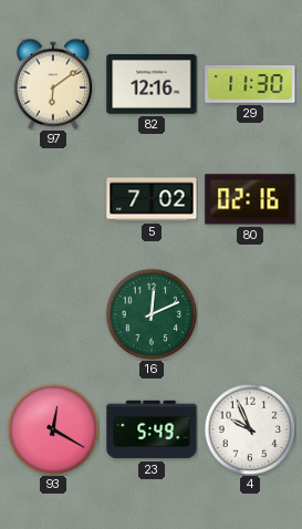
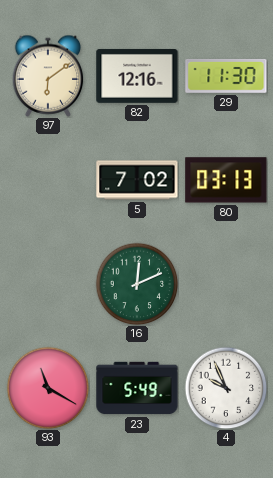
80: 02:16 -> 03:13 (226, 180)
93: 12:20 -> 11:20 (48, 388)
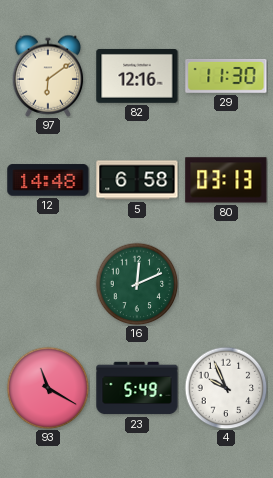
12: none -> 14:48 (48, 180)
5: 7:02 -> 6:58 (137, 180)
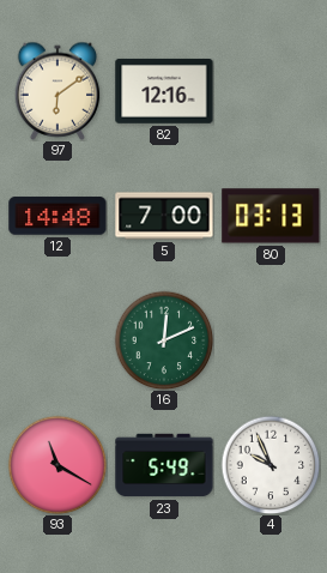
29: 11:30 -> none (226, 76)
5: 6:58 -> 7:00 (164, 216)
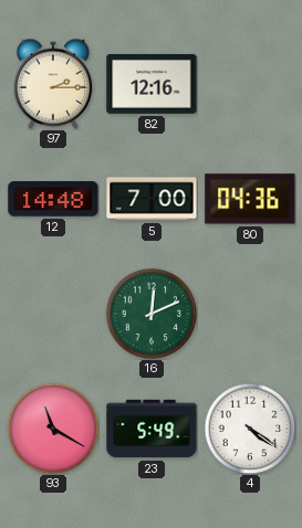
97: 6:09 -> 2:15 (53, 84)
80: 03:13 -> 04:36 (250, 199)
4: 9:56 -> 4:21 (250, 429)
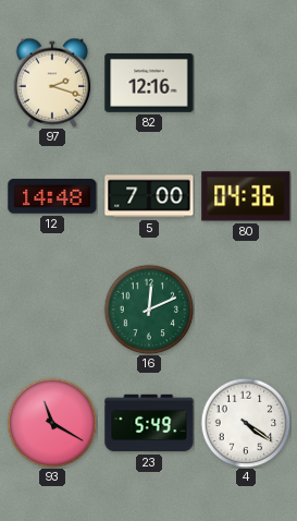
97: 2:15 -> 2:18 (52, 83)
